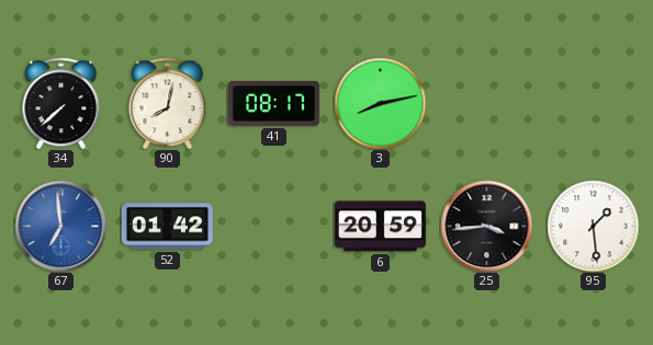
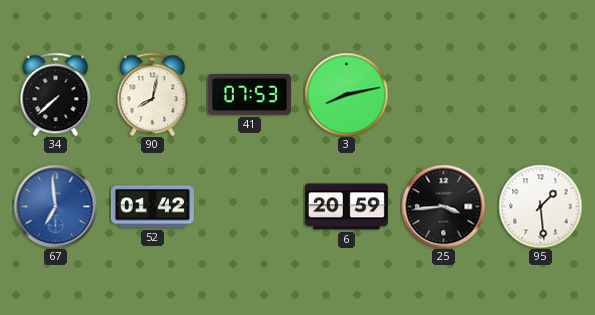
41: 08:17 -> 07:53 (249, 95)
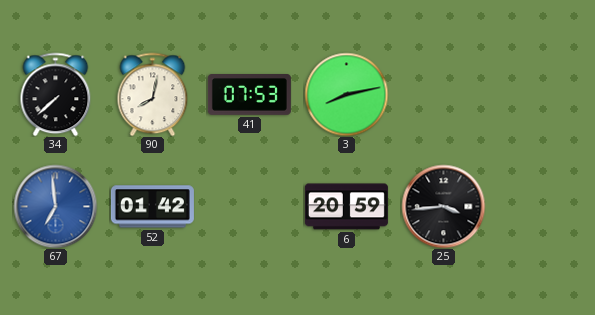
95: 1:29 -> none (540, 206)
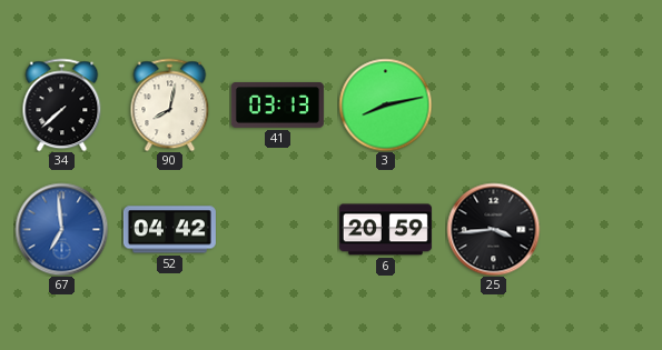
41: 07:53 -> 03:13 (277, 106)
52: 01:42 -> 04:42 (169, 230)
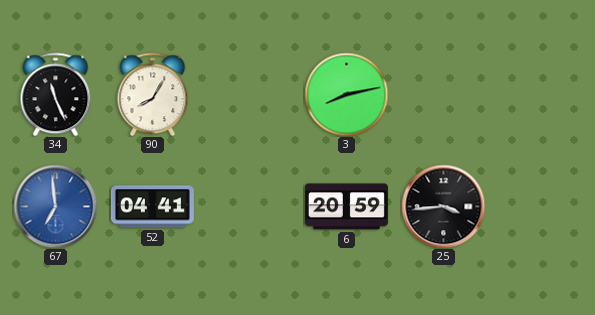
34: 7:38 -> 11:26 (56, 94)
90: 8:02 -> 8:05 (153, 94)
41: 03:13 -> none (277, 106)
52: 04:42 -> 04:41 (152, 207)
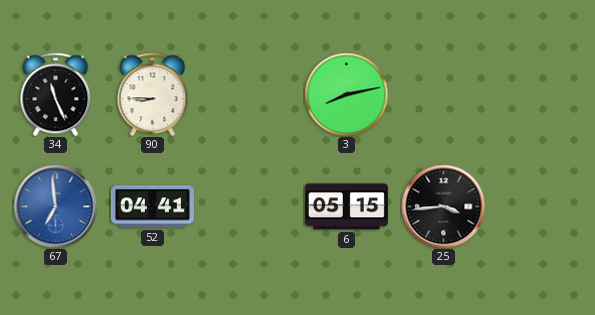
90: 8:05 -> 8:45 (153, 94)
6: 20:59 -> 05:15 (346, 207)
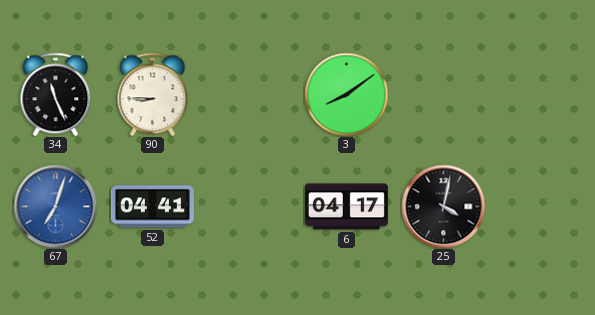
3: 8:13 -> 8:09 (346, 94)
67: 6:59 -> 7:03 (55, 206)
6: 05:15 -> 04:17 (346, 207)
25: 3:44 -> 4:02 (443, 206)
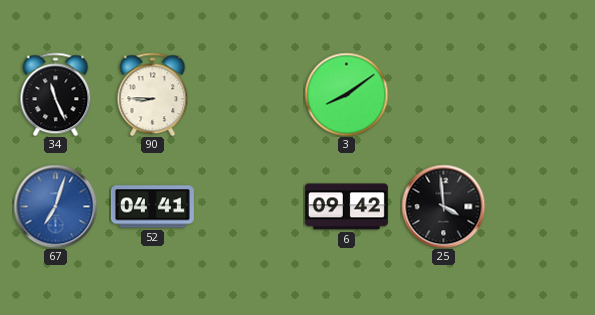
6: 04:17 -> 09:42 (346, 207)
25: 4:02 -> 3:59 (443, 206)
